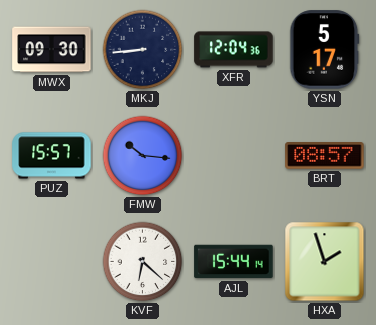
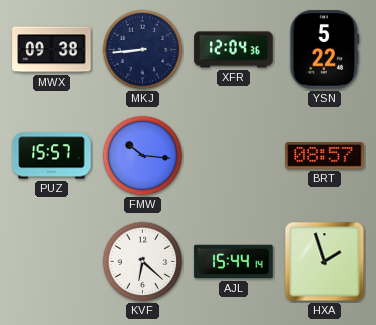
MWX: 09:30 -> 09:38 (52, 50)
YSN: 5:17 -> 5:22 (325, 50)
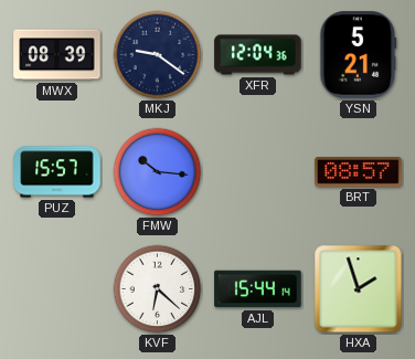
MWX: 09:38 -> 08:39 (57, 55)
MKJ: 8:44 -> 9:21 (158, 55)
YSN: 5:22 -> 5:21 (359, 55)
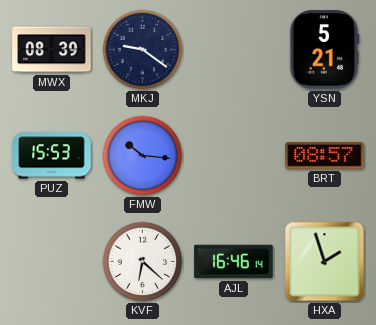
XFR: 12:04 -> none (258, 55)
PUZ: 15:57 -> 15:53 (52, 156)
AJL: 15:44 -> 16:46 (234, 262)
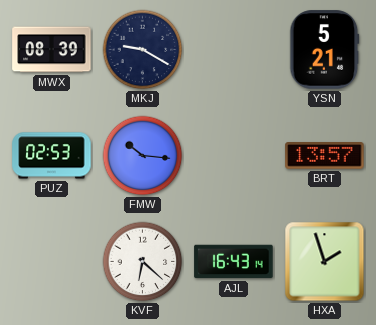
MKJ: 9:21 -> 9:20 (143, 50)
PUZ: 15:53 -> 02:53 (52, 156)
BRT: 08:57 -> 13:57 (325, 156)
AJL: 16:46 -> 16:43 (234, 262)
